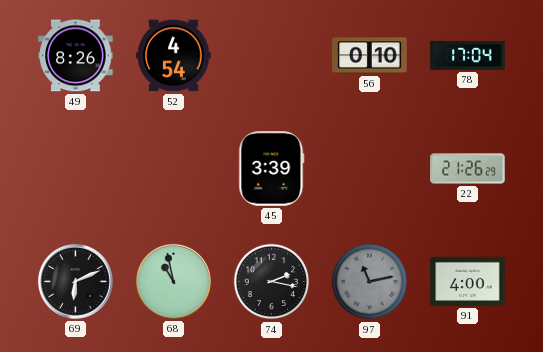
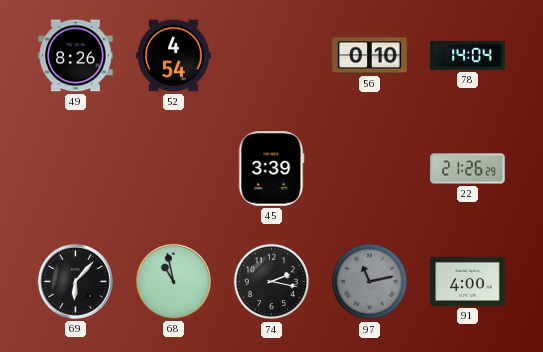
78: 17:04 -> 14:04 (468, 55)
69: 6:11 -> 6:07 (75, 281)
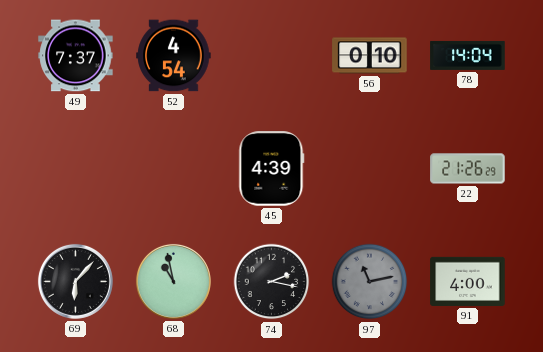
49: 8:26 -> 7:37 (76, 56)
45: 3:39 -> 4:39 (272, 169)
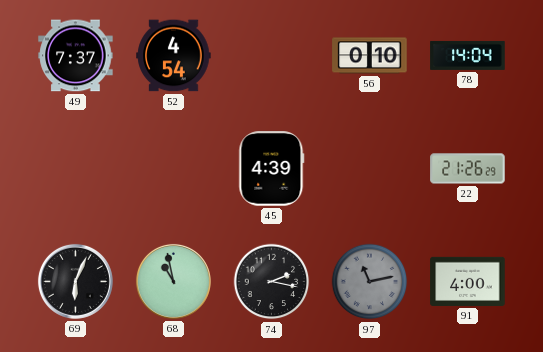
69: 6:07 -> 6:04 (75, 281)
